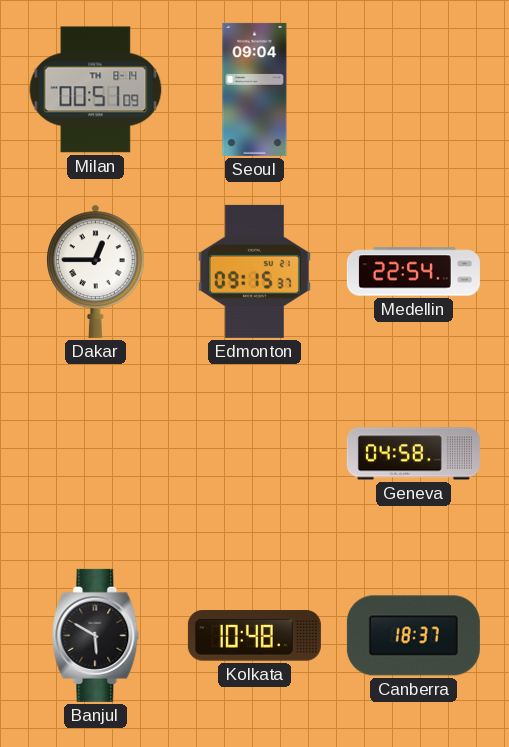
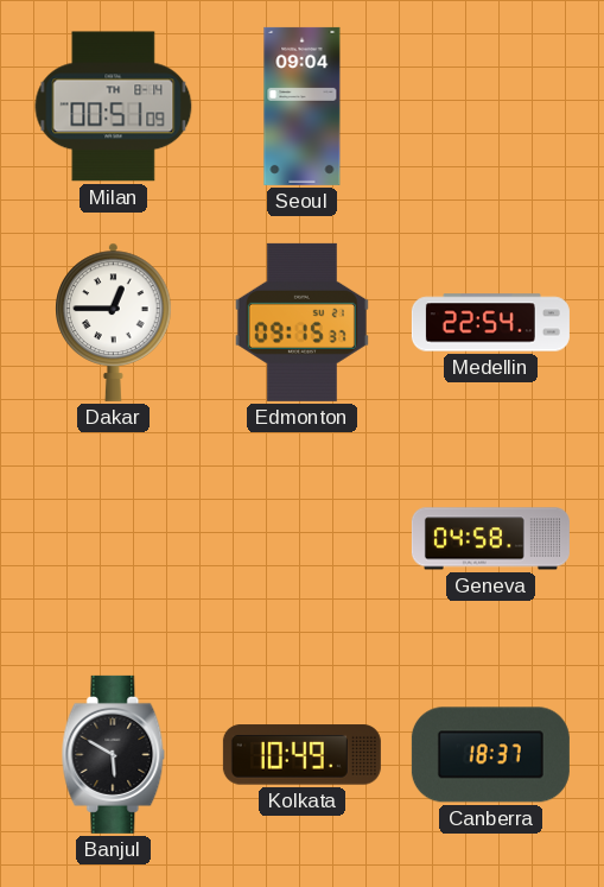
Kolkata: 10:48 -> 10:49 (301, 755)
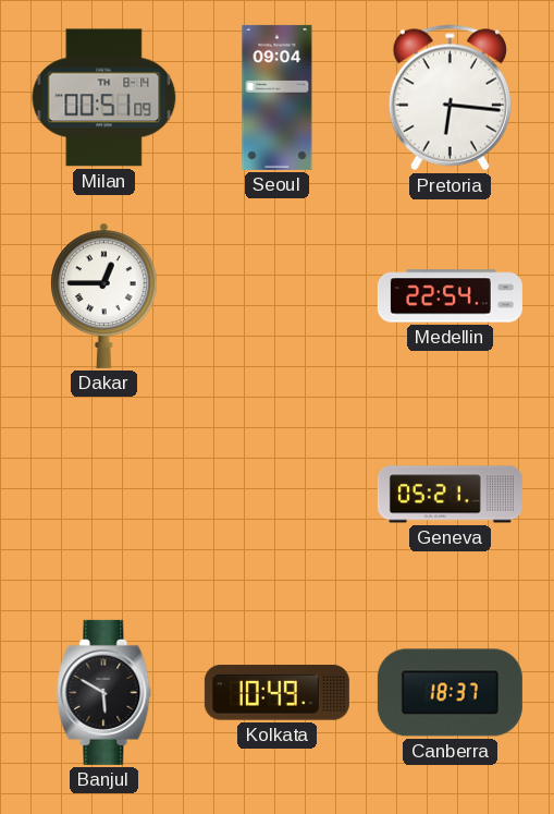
Pretoria: none -> 6:16 (450, 98)
Edmonton: 09:15 -> none (301, 322)
Geneva: 04:58 -> 05:21 (450, 495)
